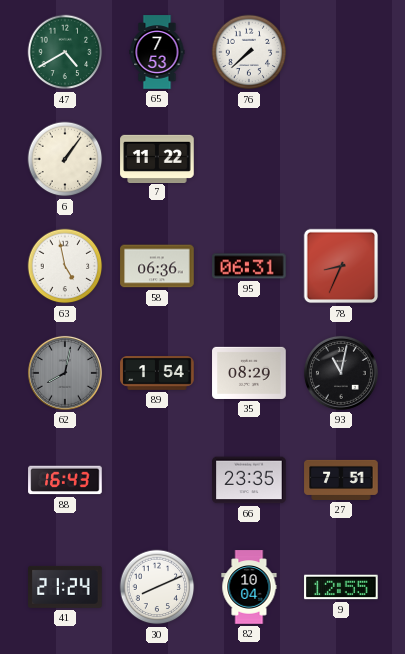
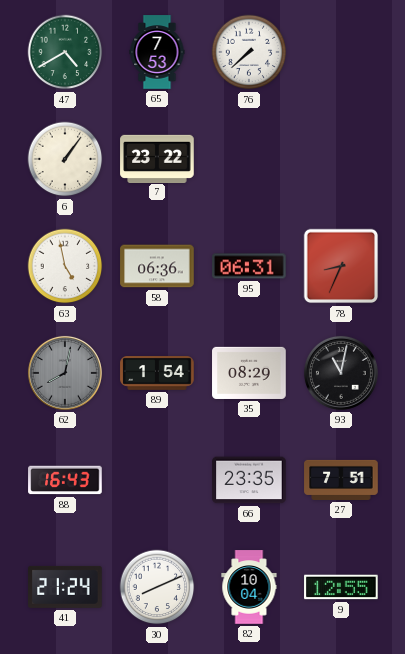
7: 11:22 -> 23:22 (157, 158)
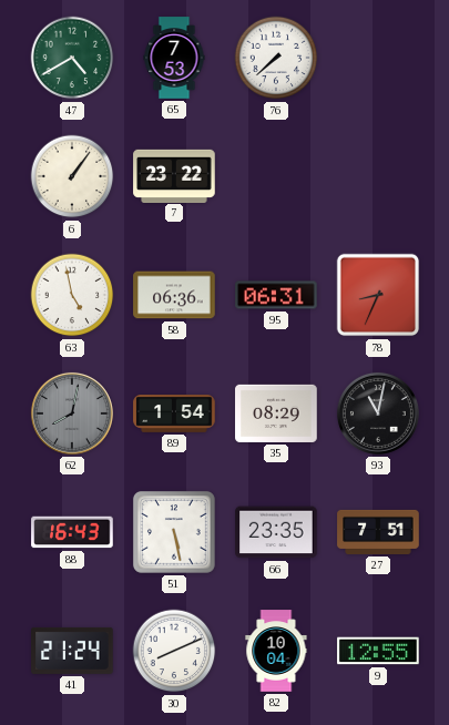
51: none -> 5:28 (174, 532)
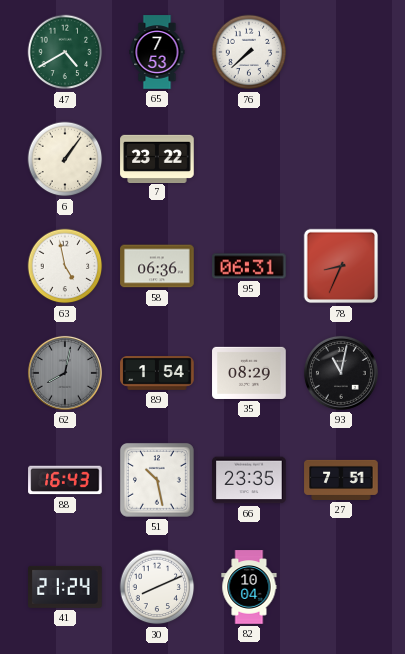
51: 5:28 -> 10:28 (157, 480)
9: 12:55 -> none (378, 651)
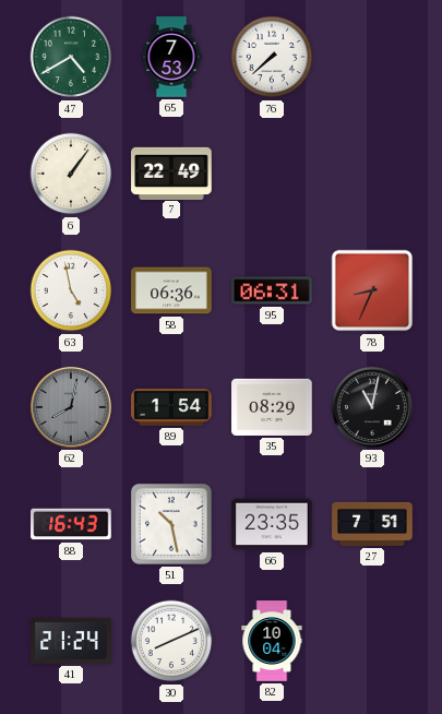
7: 23:22 -> 22:49 (171, 172)
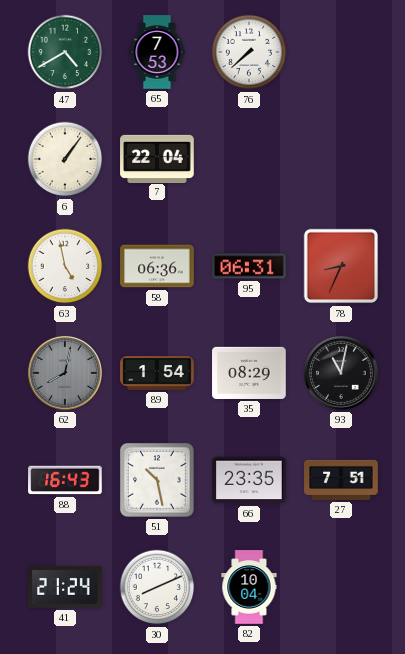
7: 22:49 -> 22:04 (157, 158)
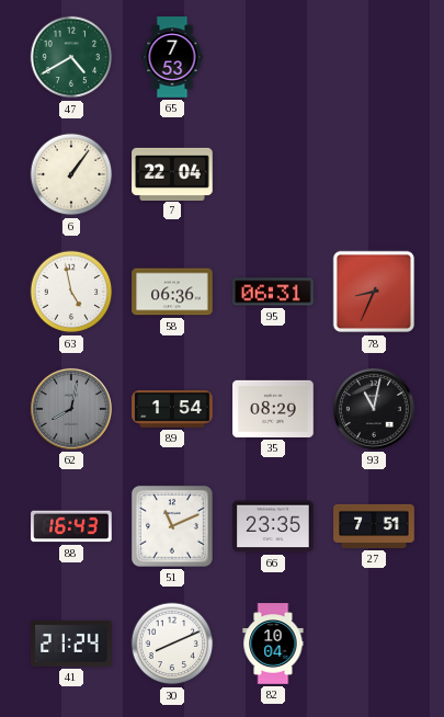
76: 7:38 -> none (249, 52)
51: 10:28 -> 11:11 (172, 526)
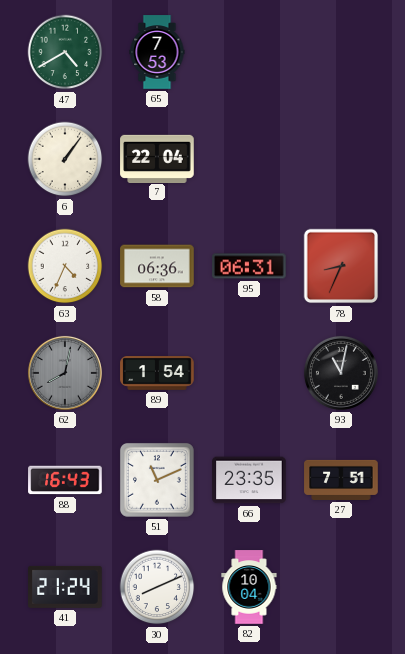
63: 4:58 -> 4:34 (65, 266)
35: 08:29 -> none (273, 409)
